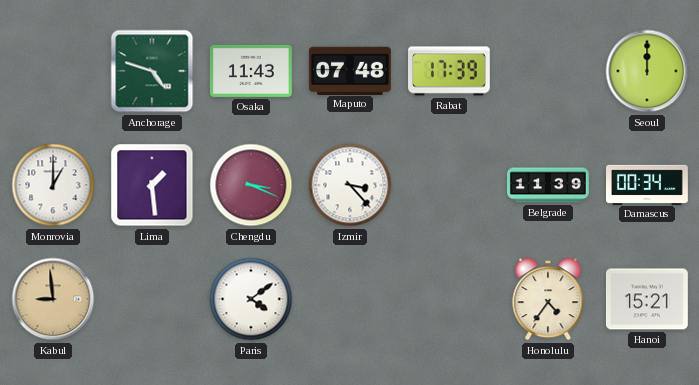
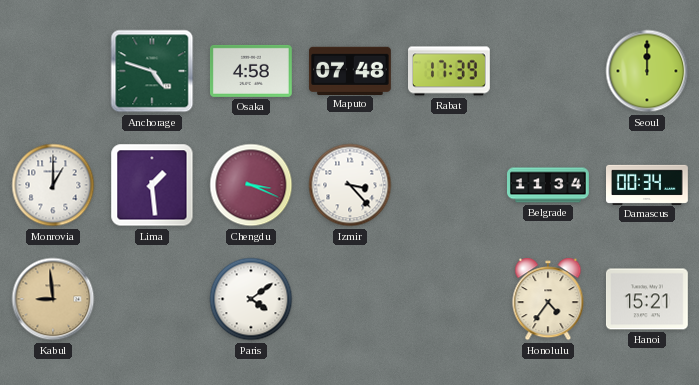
Osaka: 11:43 -> 4:58 (251, 71)
Belgrade: 11:39 -> 11:34 (549, 185)
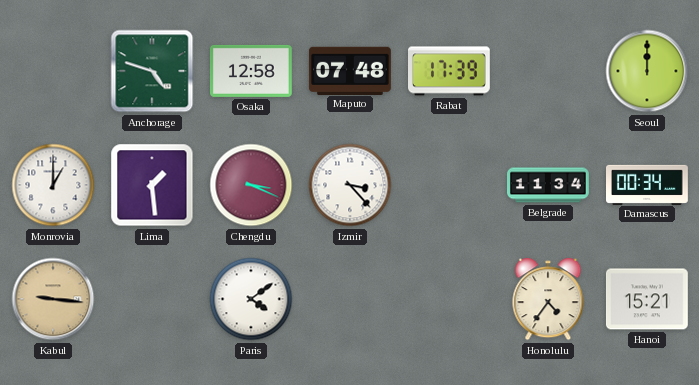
Osaka: 4:58 -> 12:58 (251, 71)
Kabul: 8:59 -> 9:16 (53, 299)
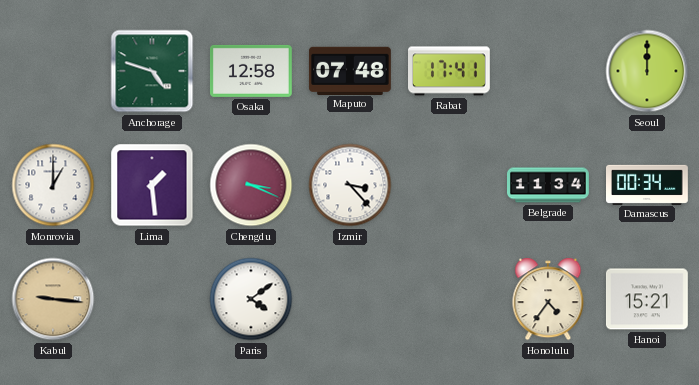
Rabat: 17:39 -> 17:41 (450, 71)
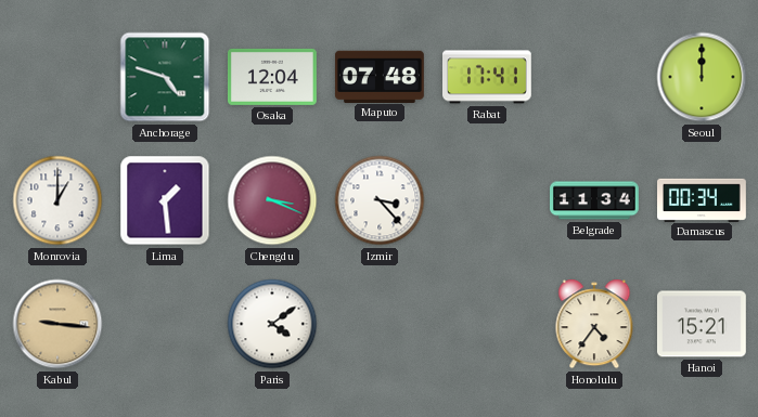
Osaka: 12:58 -> 12:04 (272, 77)
